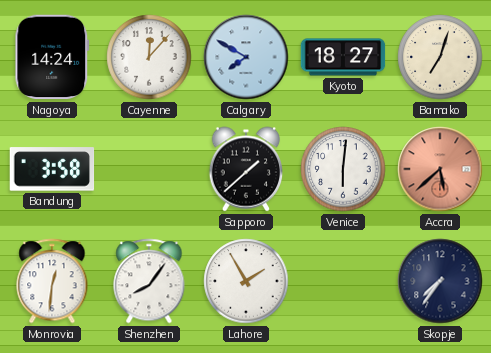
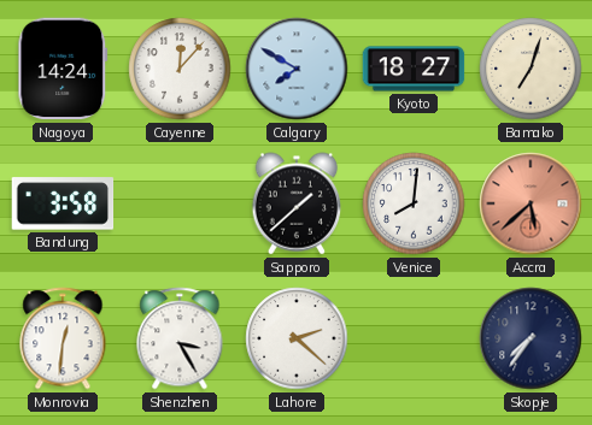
Venice: 6:01 -> 8:01 (414, 203)
Shenzhen: 8:06 -> 3:25 (180, 338)
Lahore: 1:55 -> 2:22 (297, 338)
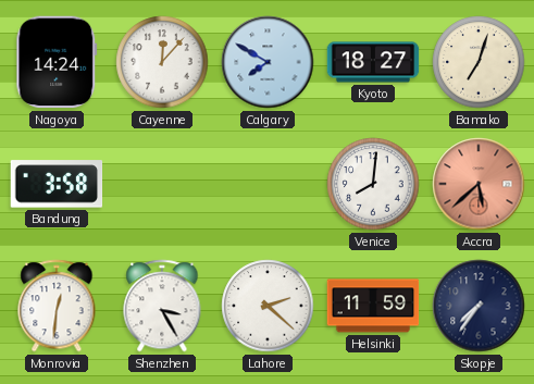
Sapporo: 1:38 -> none (297, 203)
Helsinki: none -> 11:59 (373, 306)
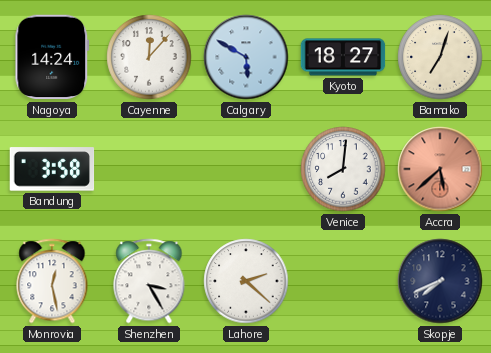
Calgary: 7:50 -> 5:50 (246, 57)
Monrovia: 12:31 -> 12:28 (52, 281)
Helsinki: 11:59 -> none (373, 306)
Skopje: 7:36 -> 7:41 (440, 281)
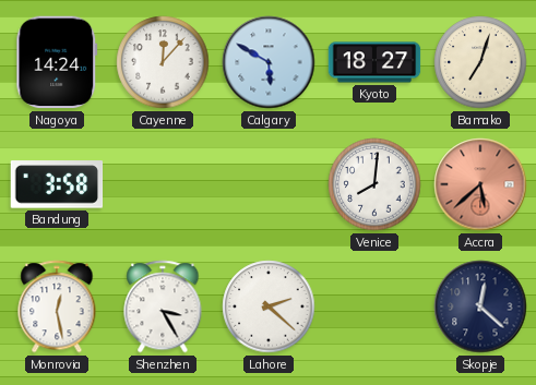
Skopje: 7:41 -> 12:22 (480, 306)
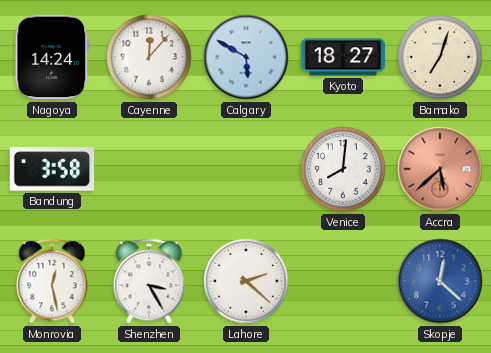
Skopje dial: navy -> blue (440, 281)
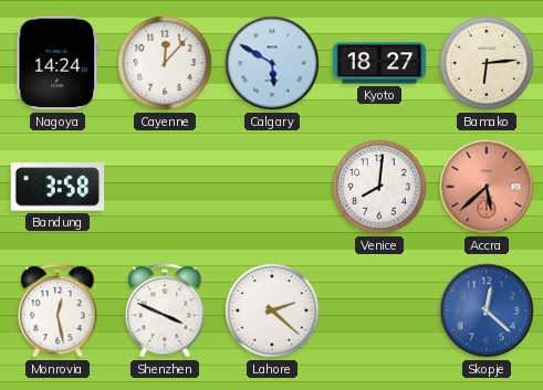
Bamako: 7:03 -> 6:14 (487, 63)
Shenzhen: 3:25 -> 3:49 (165, 310)
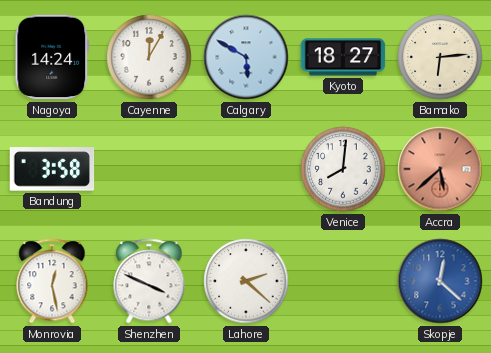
Cayenne: 12:07 -> 12:05 (149, 57)
